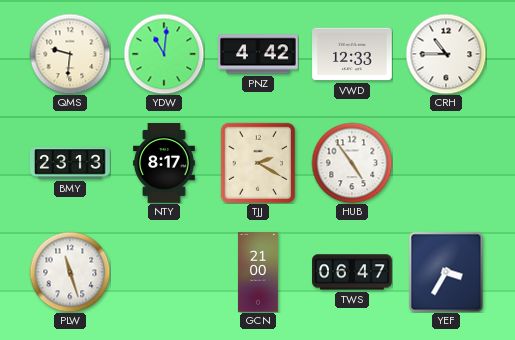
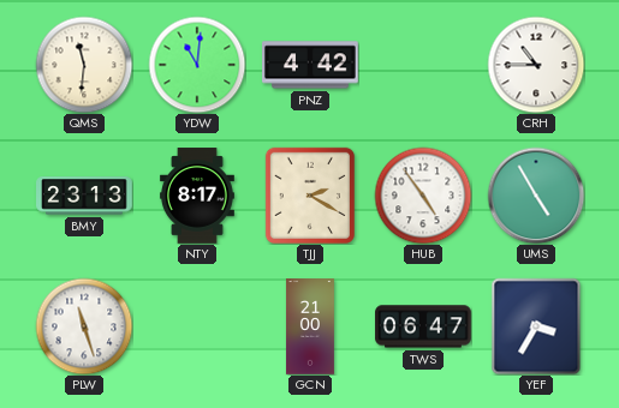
QMS: 9:31 -> 11:31 (84, 65)
VWD: 12:33 -> none (352, 54)
UMS: none -> 4:55 (536, 196)
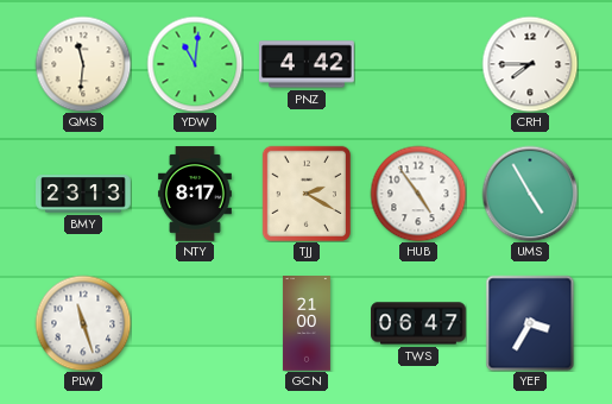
CRH: 10:45 -> 7:45 (530, 64)
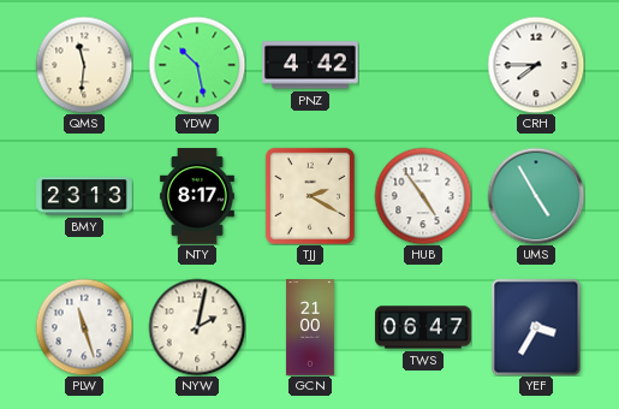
YDW: 11:01 -> 10:28 (197, 65)
NYW: none -> 2:02 (197, 327)
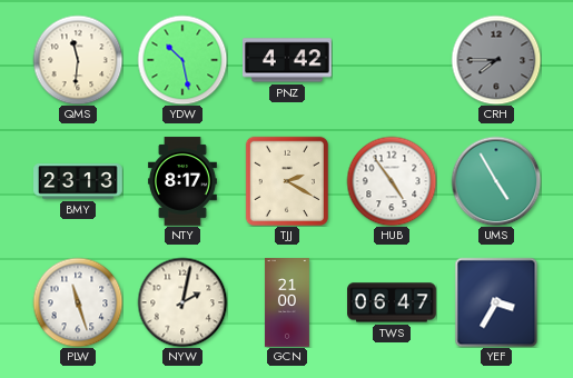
CRH dial: white -> grey (496, 60)
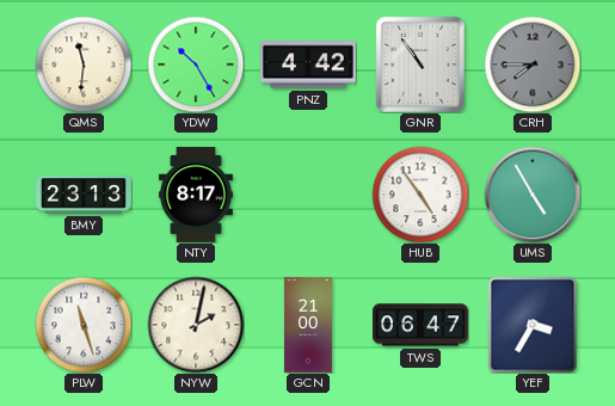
YDW: 10:28 -> 10:25 (196, 64)
GNR: none -> 10:54 (420, 64)
TJJ: 2:20 -> none (287, 181)
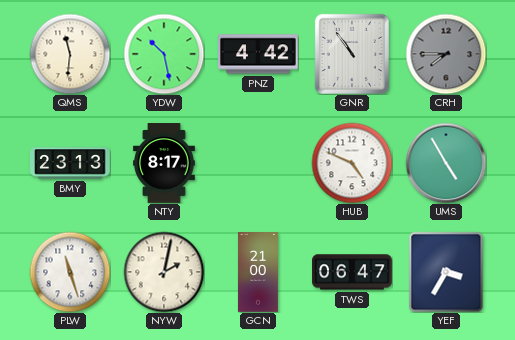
YDW: 10:25 -> 10:28 (164, 54)
HUB: 4:54 -> 4:49 (352, 163)
